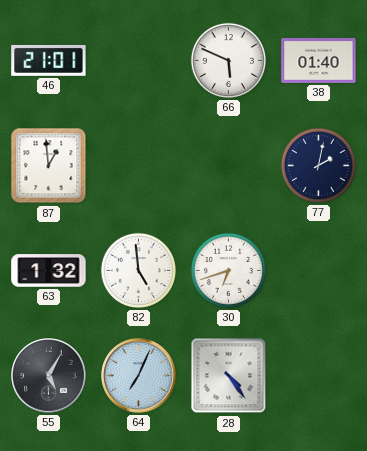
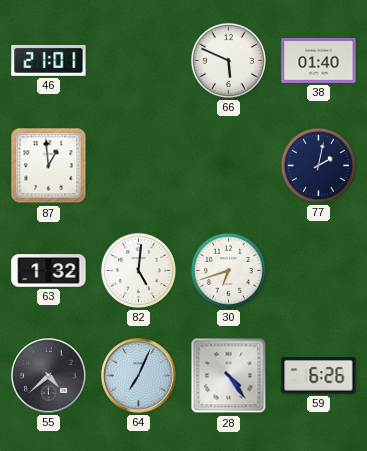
82: 4:59 -> 5:01 (138, 270)
55: 5:05 -> 4:38 (49, 376)
59: none -> 6:26 (319, 376)
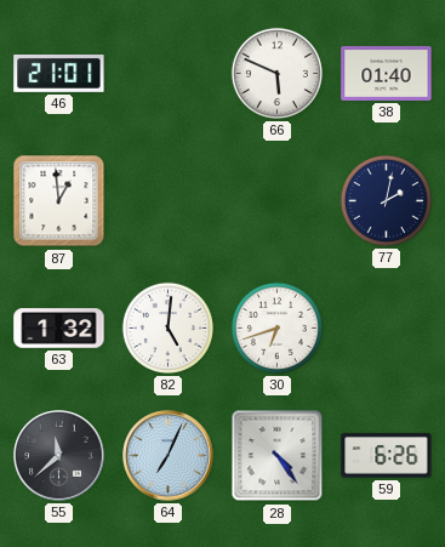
55: 4:38 -> 11:38 (59, 456)
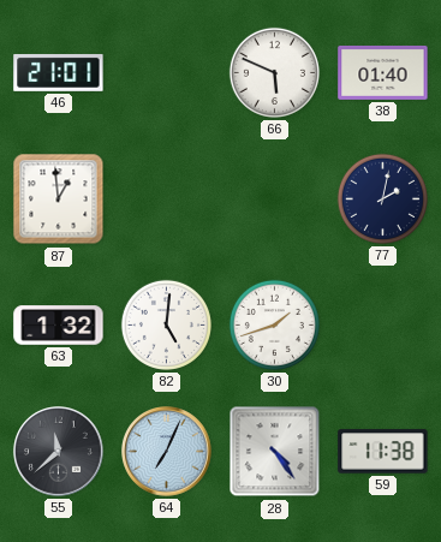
30: 6:42 -> 1:42 (274, 324)
59: 6:26 -> 11:38 (383, 452)
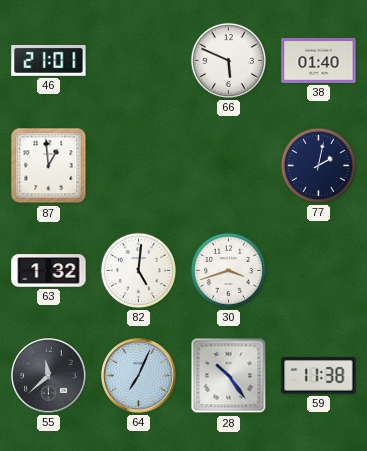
30: 1:42 -> 3:42 (228, 270)
28: 4:24 -> 10:24 (229, 376)
